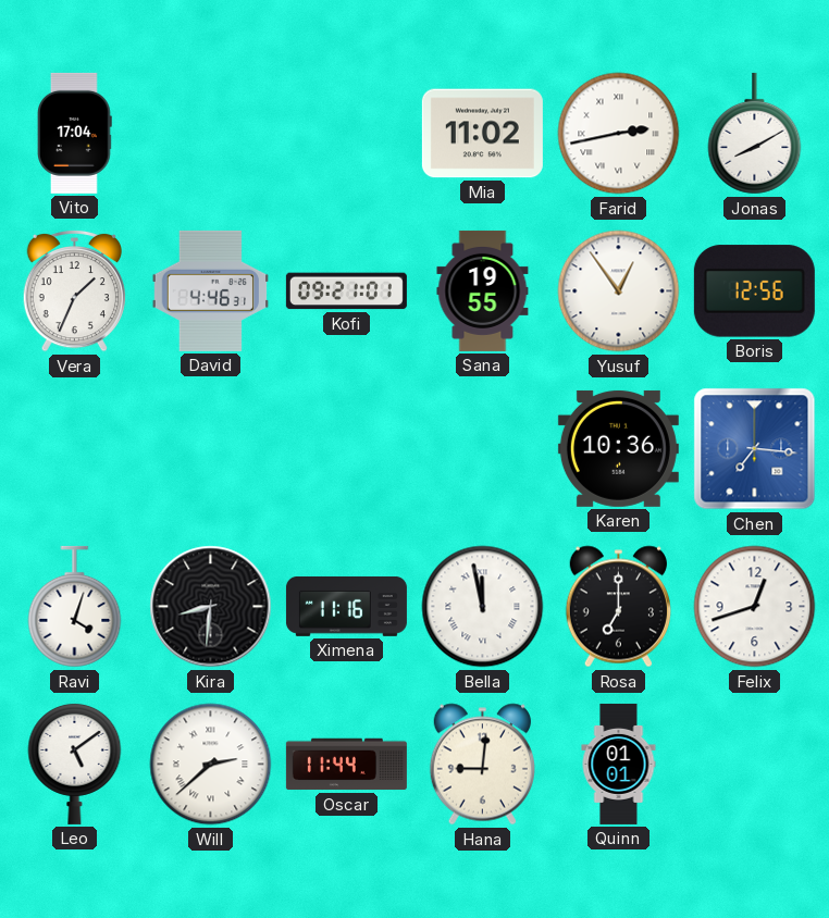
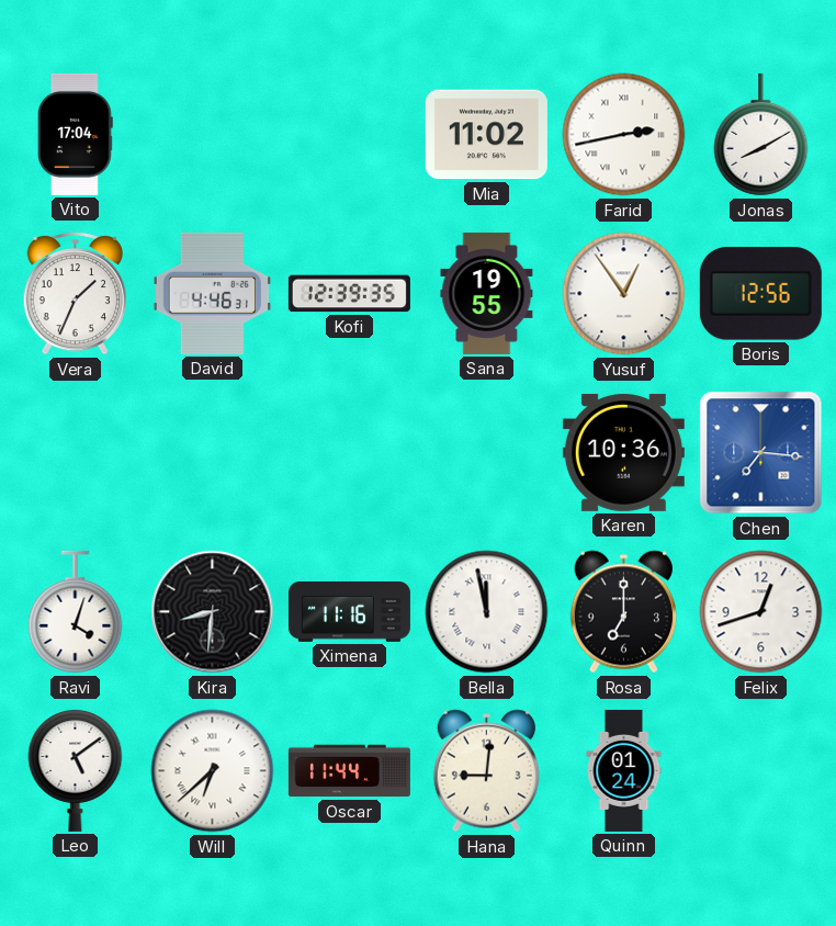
Kofi: 09:21 -> 12:39 (349, 294)
Will: 2:38 -> 6:38 (213, 771)
Quinn: 01:01 -> 01:24 (624, 770)
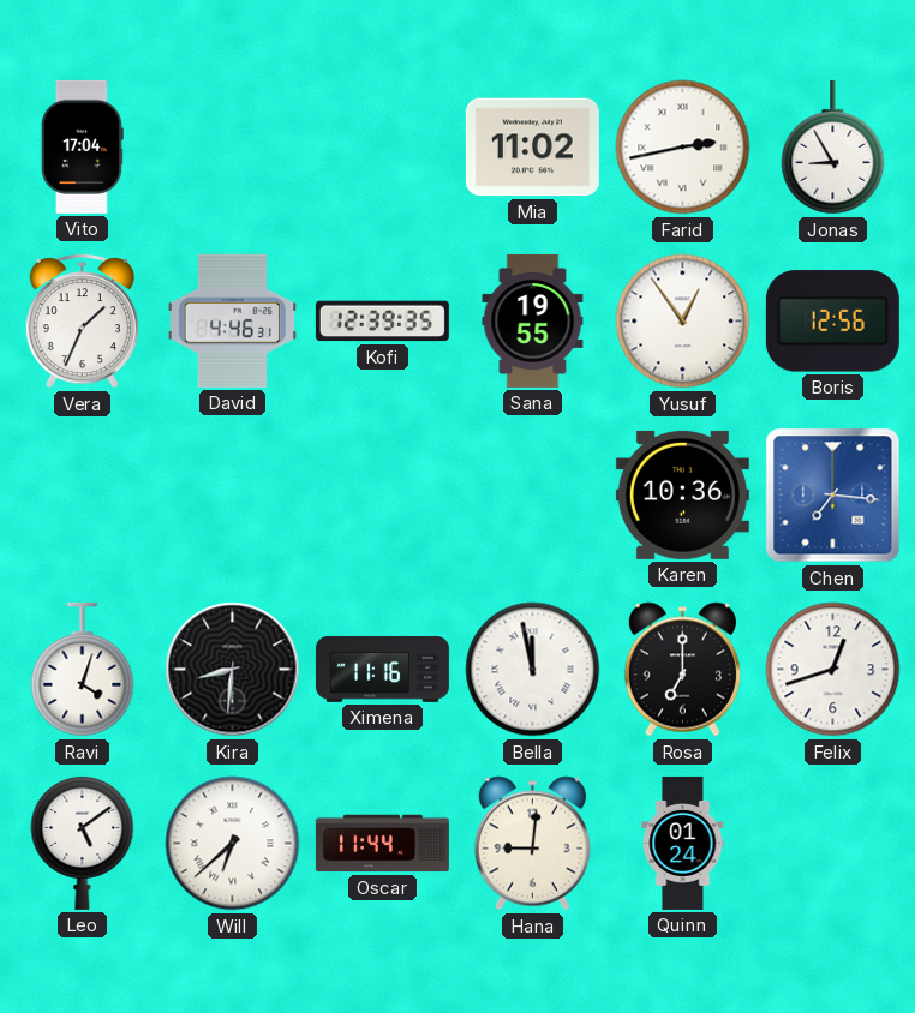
Jonas: 8:10 -> 8:55 (833, 148)
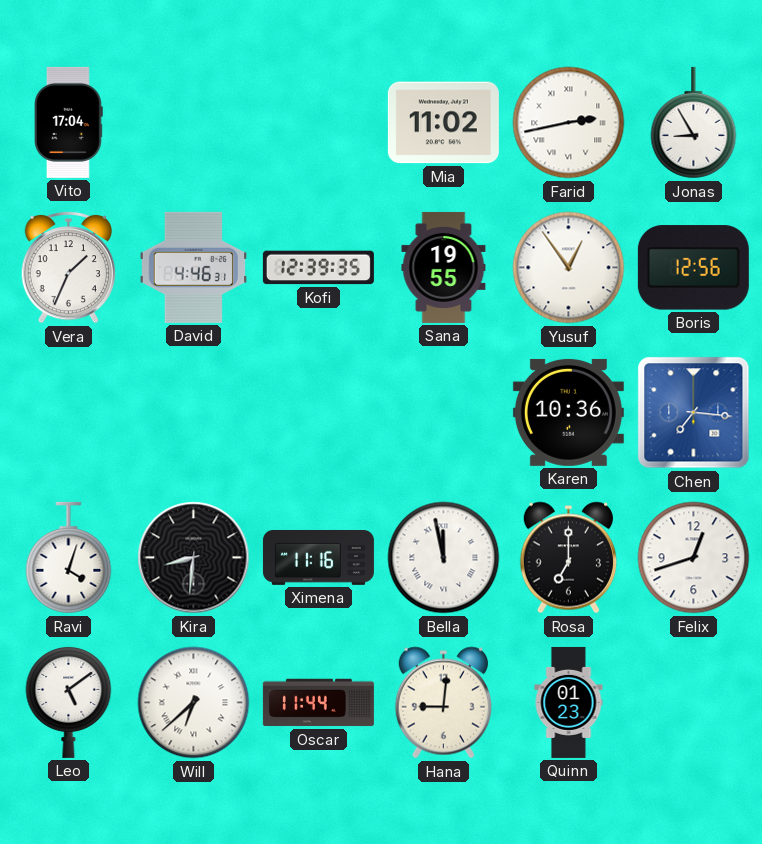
Quinn: 01:24 -> 01:23 (569, 702)
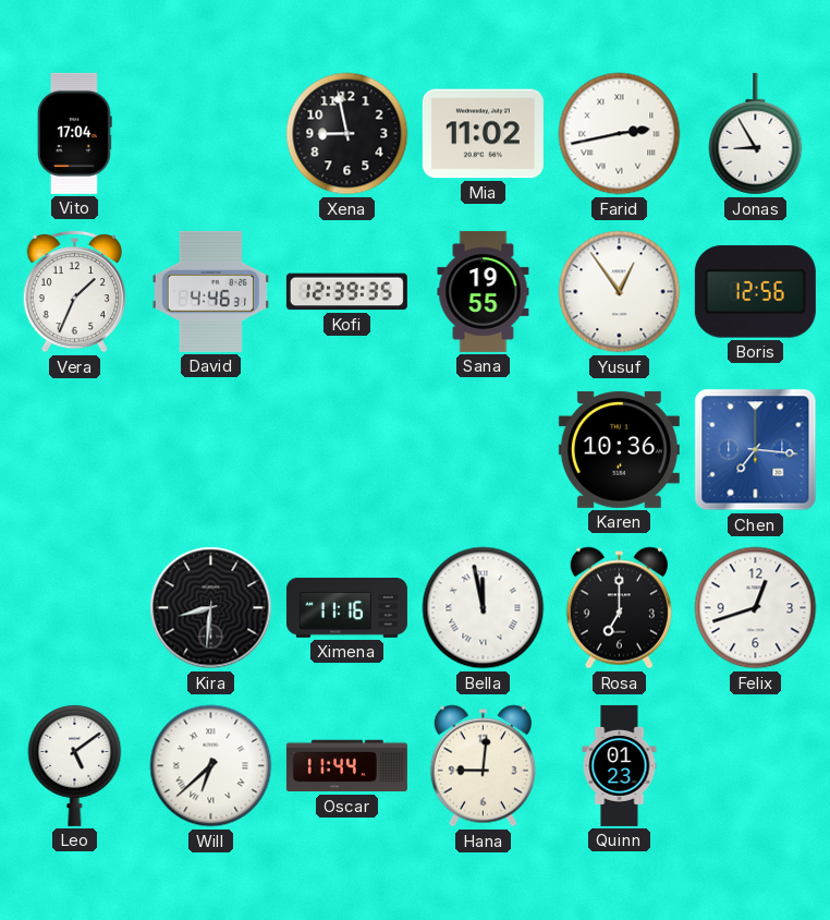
Xena: none -> 8:58 (347, 134)
Ravi: 4:03 -> none (69, 558)
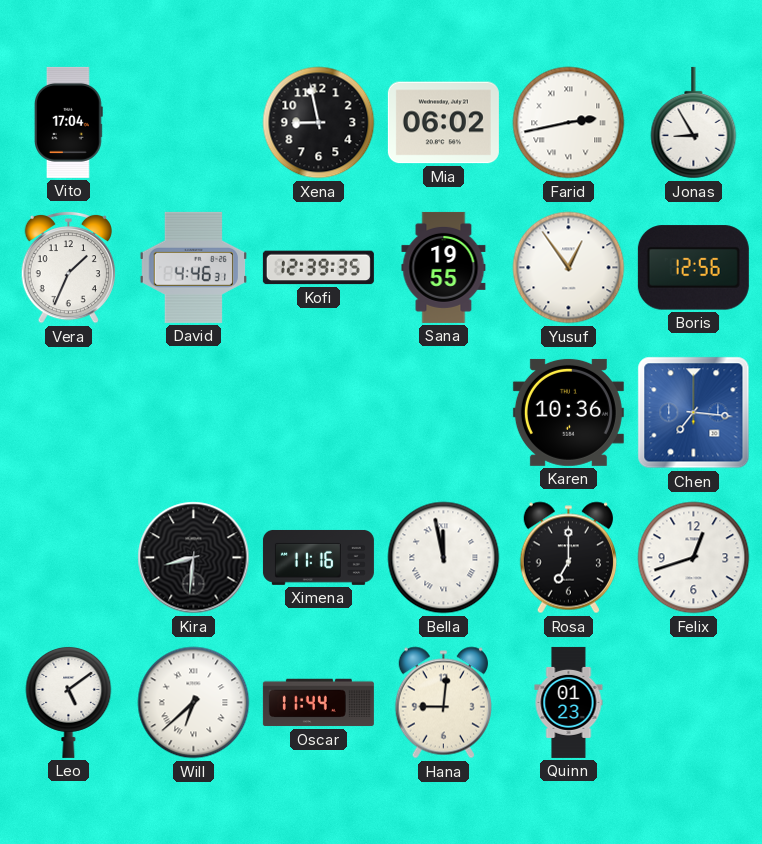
Mia: 11:02 -> 06:02 (443, 123)
